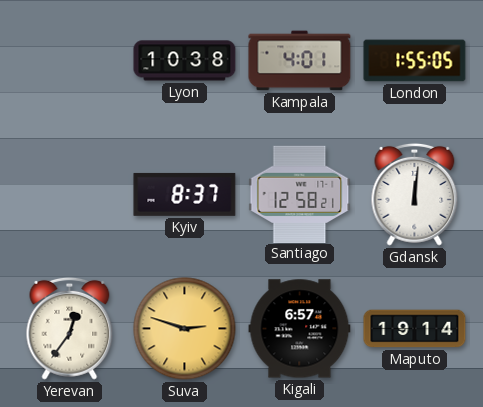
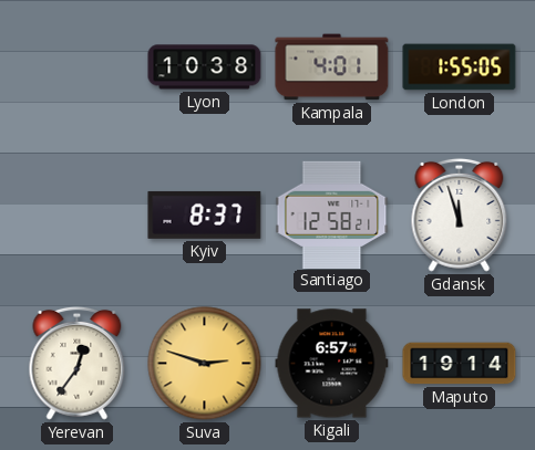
Gdansk: 12:01 -> 11:57 (460, 214)
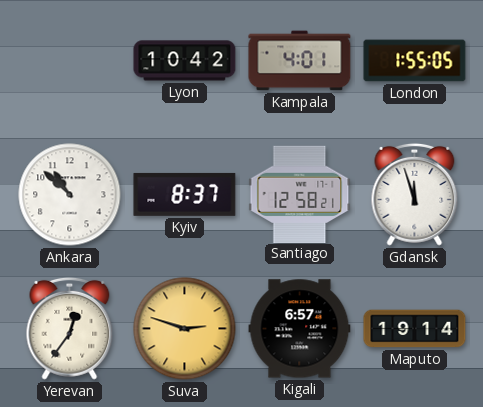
Lyon: 10:38 -> 10:42 (185, 61)
Ankara: none -> 10:52 (70, 195)
